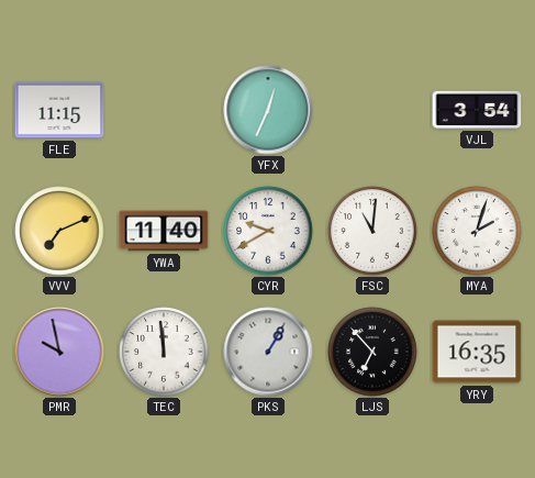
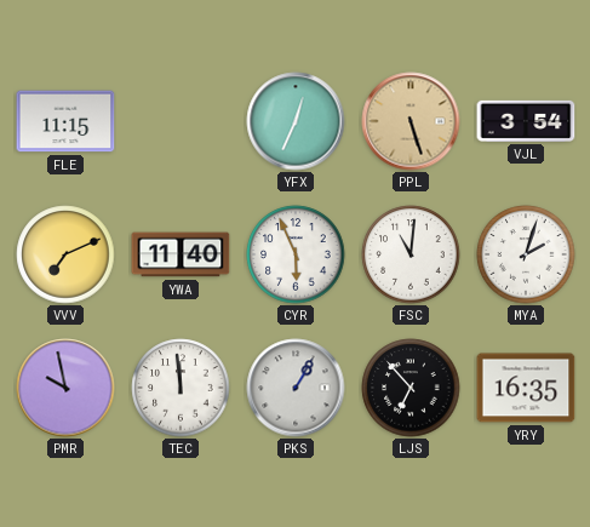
PPL: none -> 5:27 (411, 121)
CYR: 9:40 -> 5:56 (296, 254)
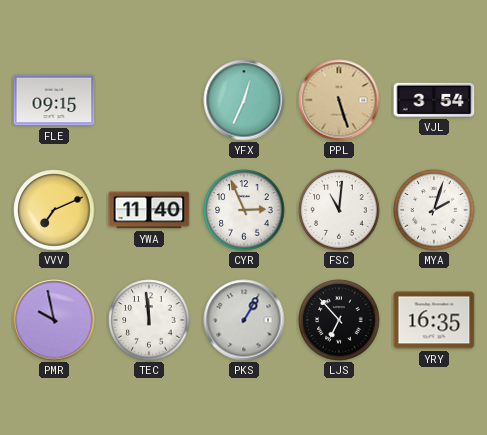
FLE: 11:15 -> 09:15 (54, 100)
CYR: 5:56 -> 2:56 (244, 210)
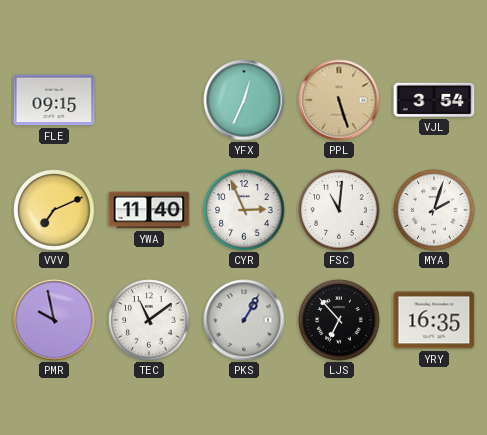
TEC: 11:59 -> 11:09 (149, 320)
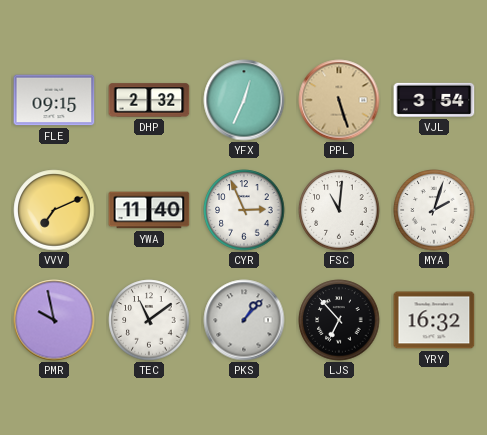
DHP: none -> 2:32 (149, 100)
PKS: 1:05 -> 1:07 (244, 320)
YRY: 16:35 -> 16:32 (434, 320)
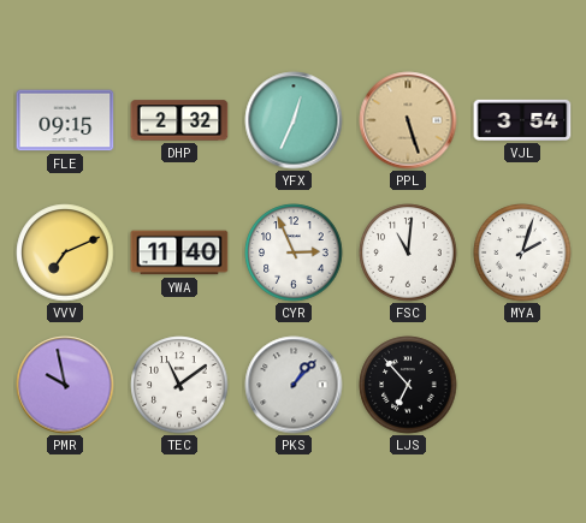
YRY: 16:32 -> none (434, 320)
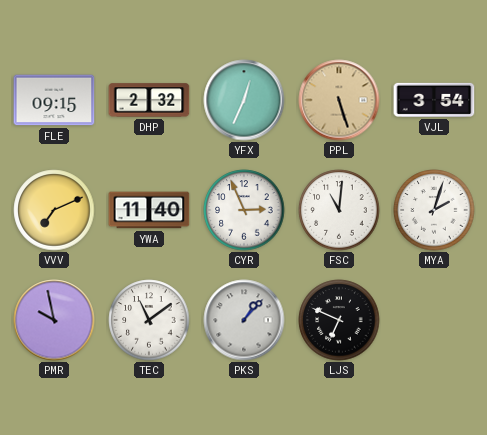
LJS: 6:53 -> 6:49 (339, 320)
